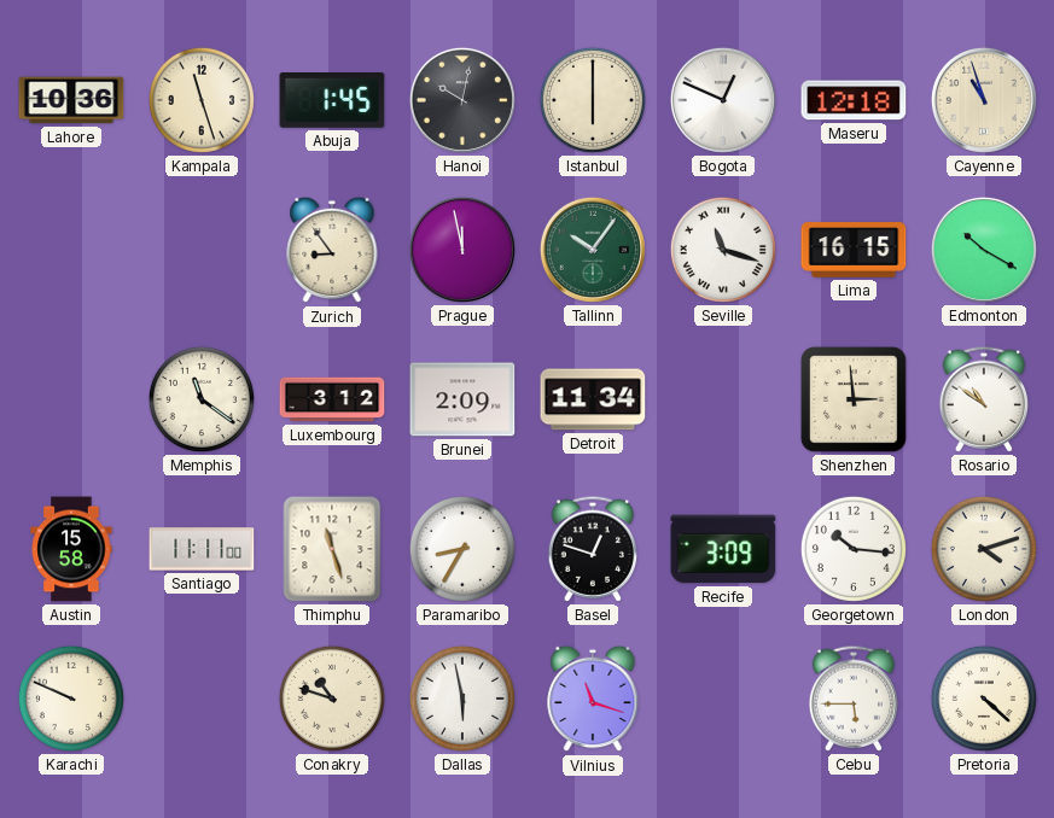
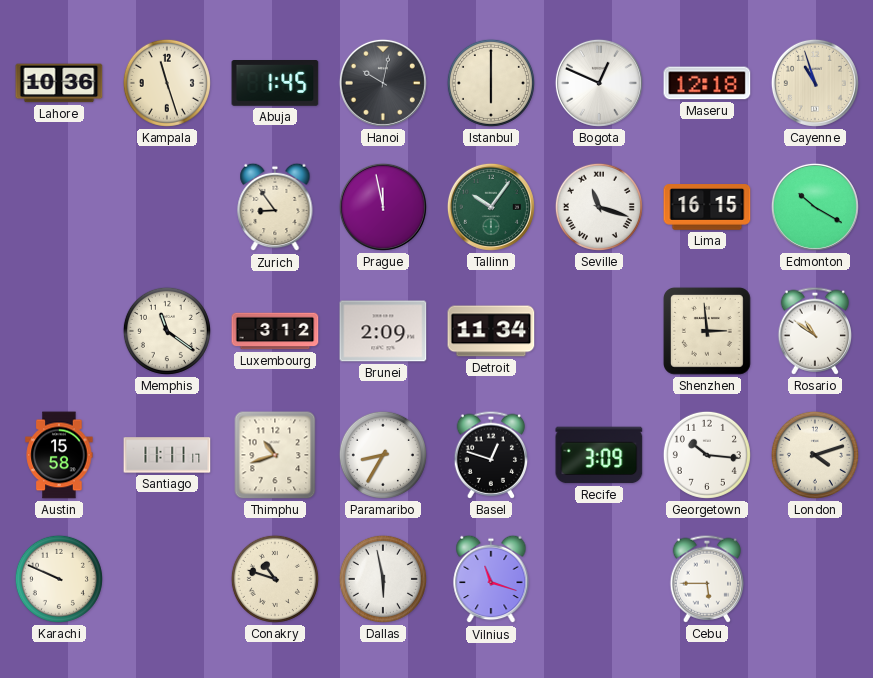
Santiago: 11:11:00 -> 11:11:17 (167, 455)
Thimphu: 11:27 -> 10:42 (275, 455)
Pretoria: 4:22 -> none (984, 699)
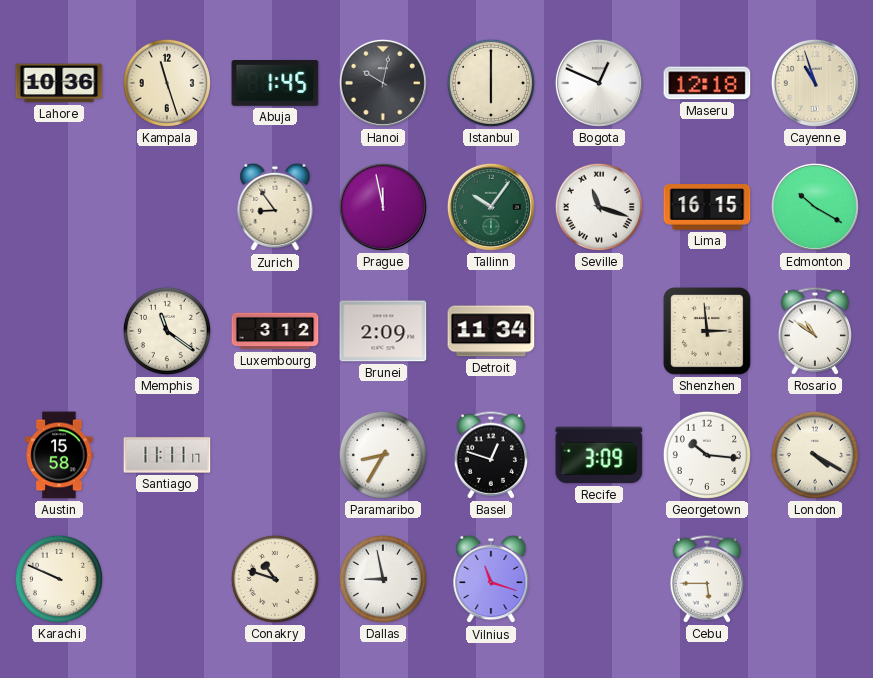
Thimphu: 10:42 -> none (275, 455)
London: 4:12 -> 4:20 (815, 455)
Dallas: 5:58 -> 8:58 (383, 579)
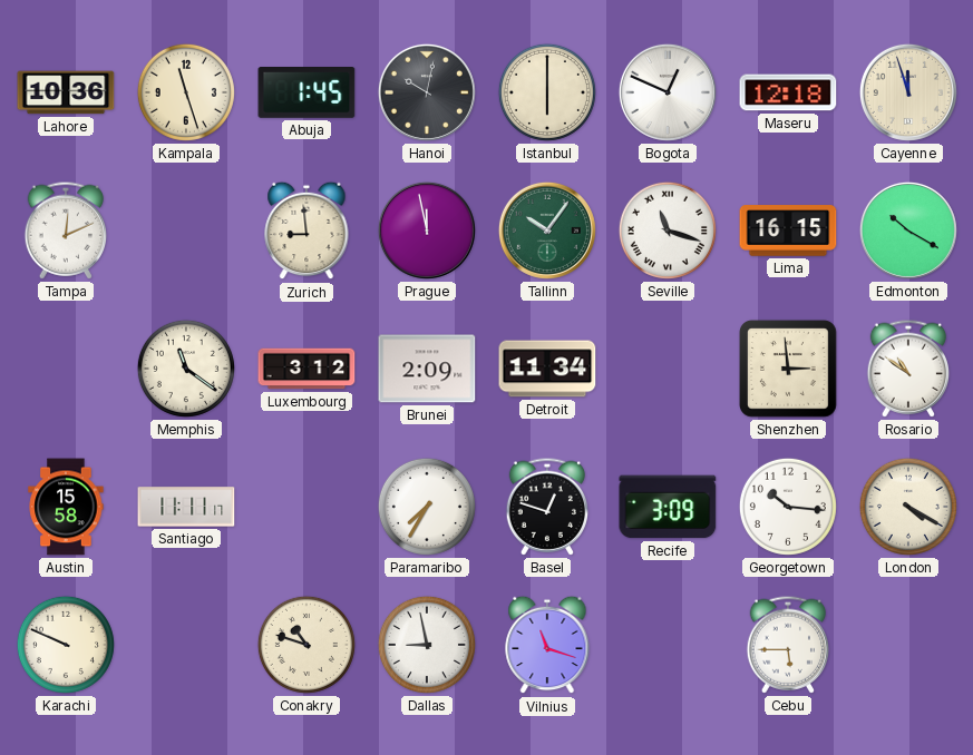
Cayenne: 10:57 -> 11:57 (908, 92)
Tampa: none -> 12:11 (66, 231)
Zurich: 8:54 -> 8:59 (307, 231)
Paramaribo: 8:35 -> 7:35 (427, 507)
